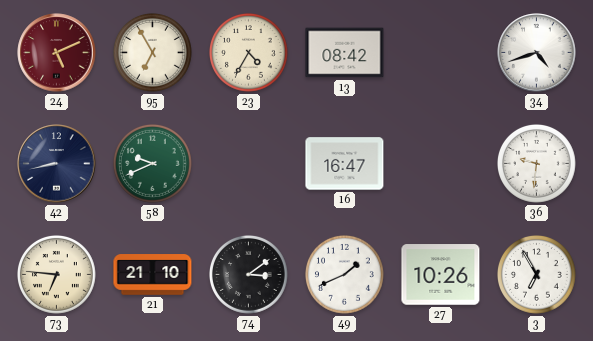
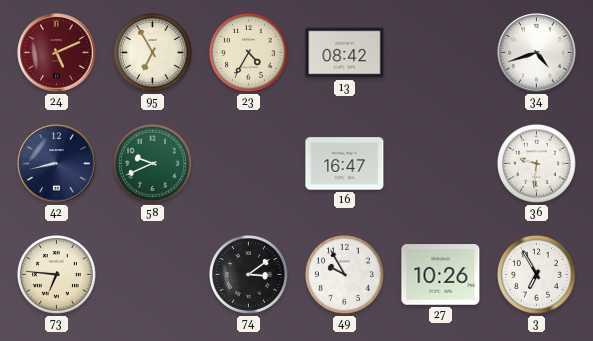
21: 21:10 -> none (153, 275)
49: 1:41 -> 9:55 (345, 275)
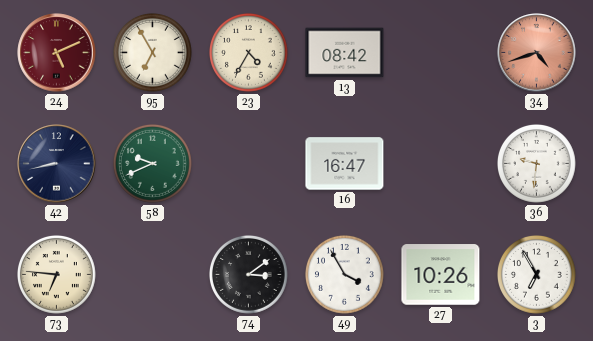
34 dial: white -> salmon (537, 53)
49: 9:55 -> 3:55 (345, 275)
